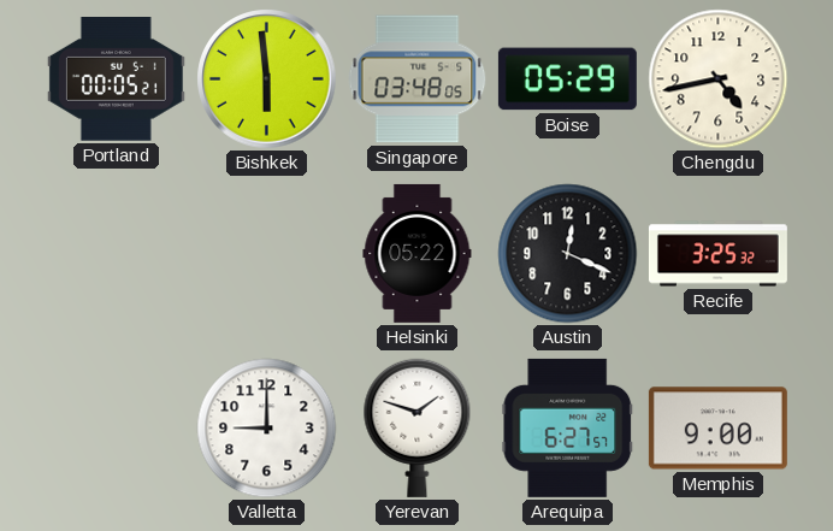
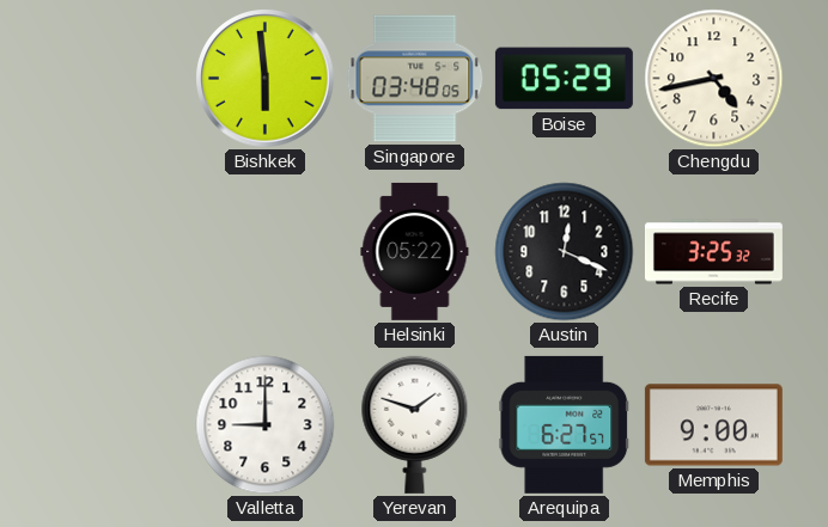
Portland: 00:05 -> none (116, 79)
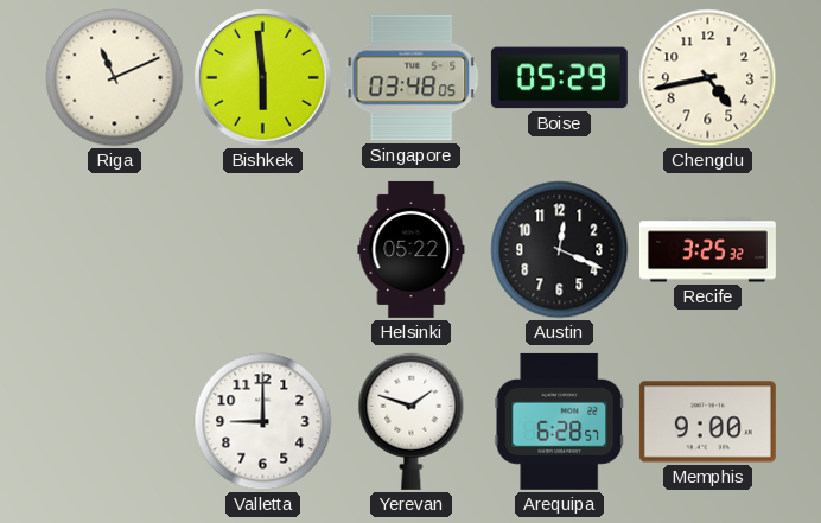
Riga: none -> 11:11 (115, 78)
Arequipa: 6:27 -> 6:28 (560, 421)
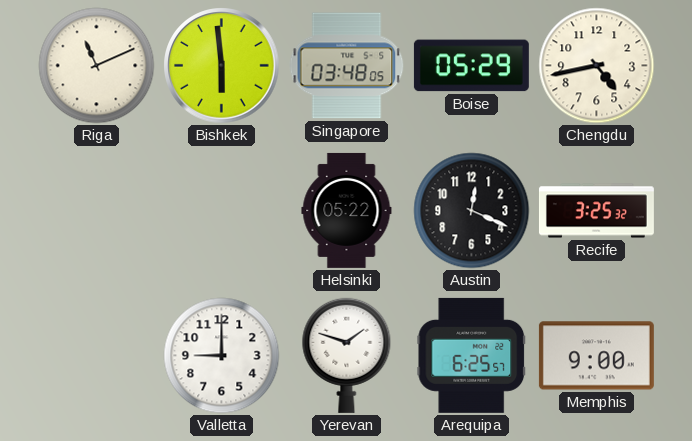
Arequipa: 6:28 -> 6:25 (472, 355)
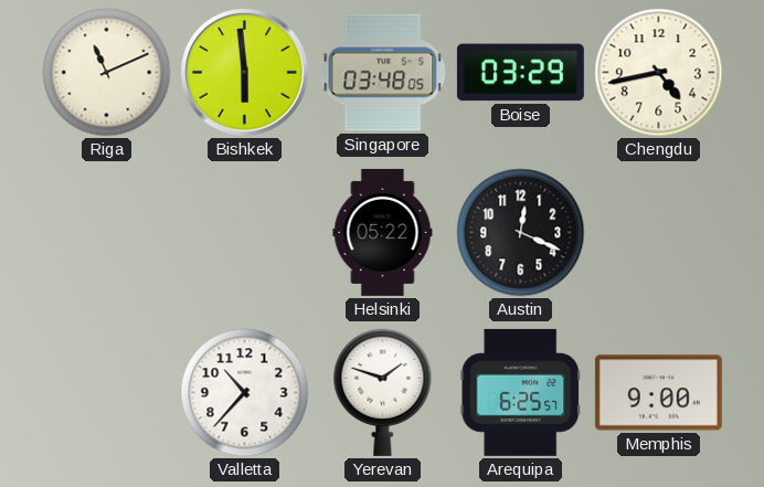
Boise: 05:29 -> 03:29 (520, 73)
Recife: 3:25 -> none (596, 211)
Valletta: 9:00 -> 10:37 (245, 393)
